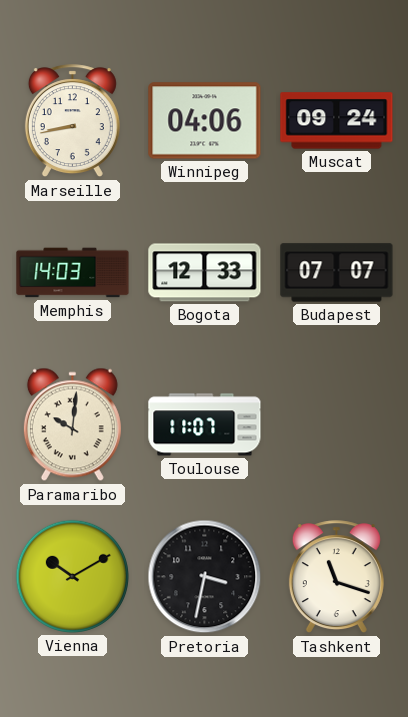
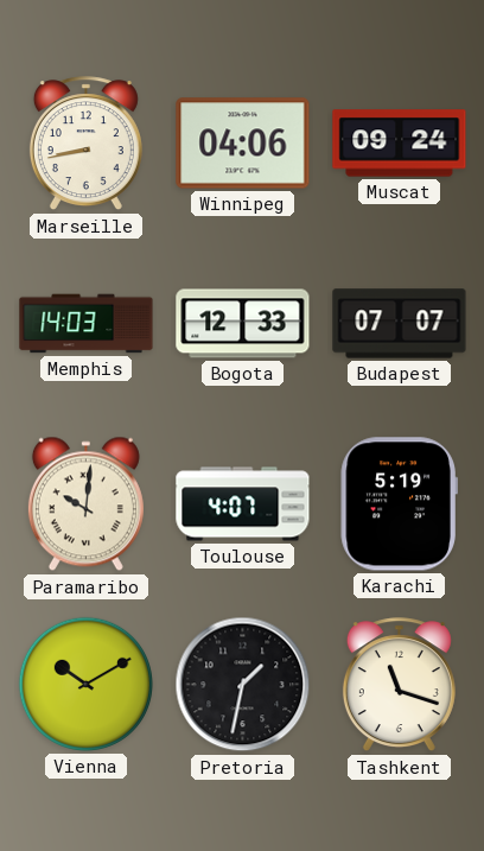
Toulouse: 11:07 -> 4:07 (243, 504)
Karachi: none -> 5:19 (399, 504)
Pretoria: 3:32 -> 1:32 (243, 685)
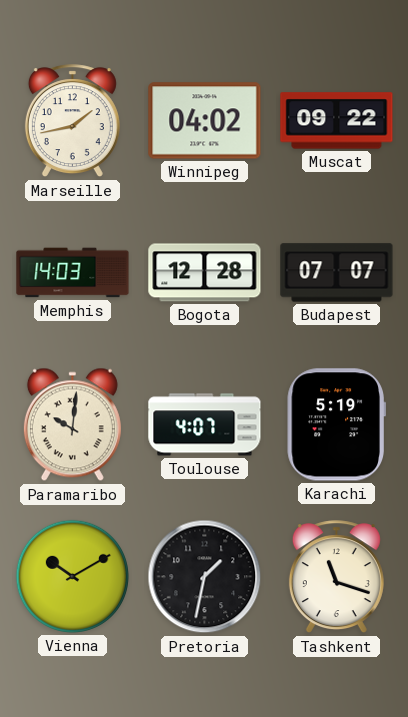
Marseille: 8:43 -> 1:43 (72, 121)
Winnipeg: 04:06 -> 04:02 (205, 121)
Muscat: 09:24 -> 09:22 (337, 121)
Bogota: 12:33 -> 12:28 (205, 273)
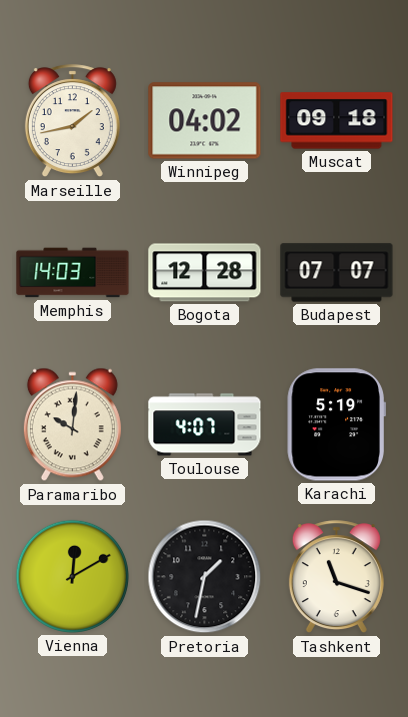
Muscat: 09:22 -> 09:18 (337, 121)
Vienna: 10:10 -> 12:10 (72, 576)
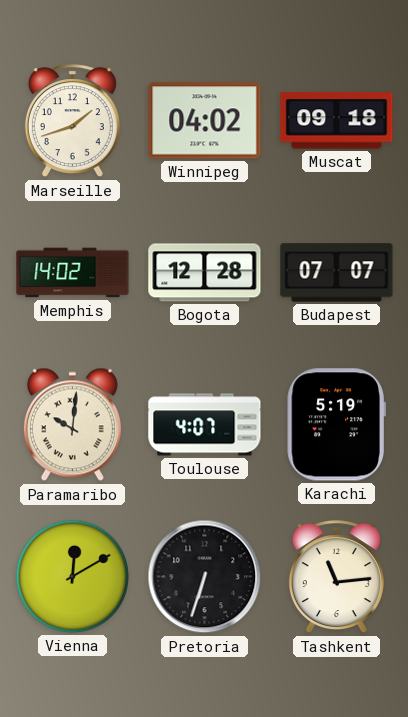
Marseille: 1:43 -> 1:42 (72, 121)
Memphis: 14:03 -> 14:02 (73, 273)
Pretoria: 1:32 -> 6:33 (205, 577)
Tashkent: 11:18 -> 11:14 (336, 577)
